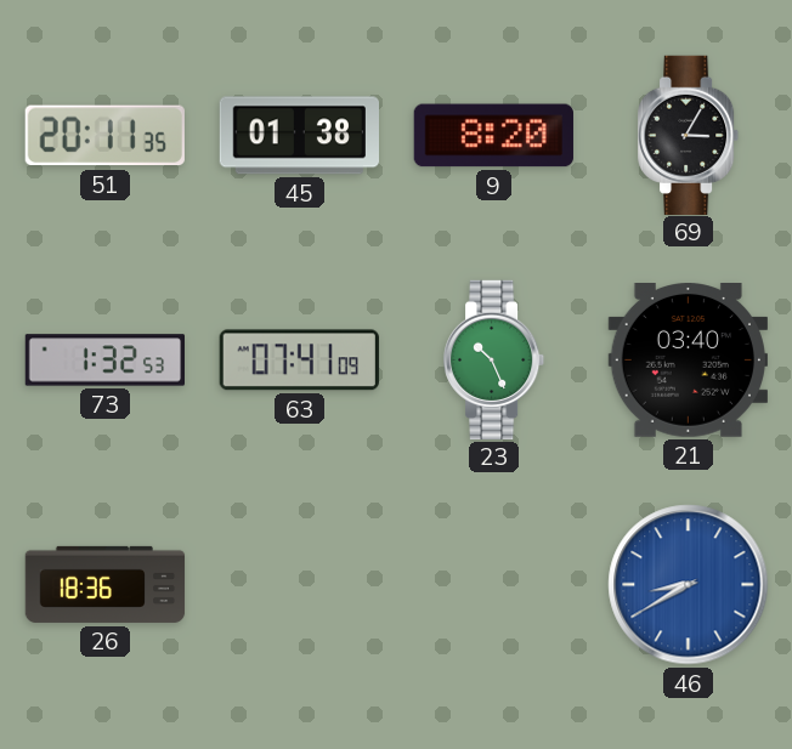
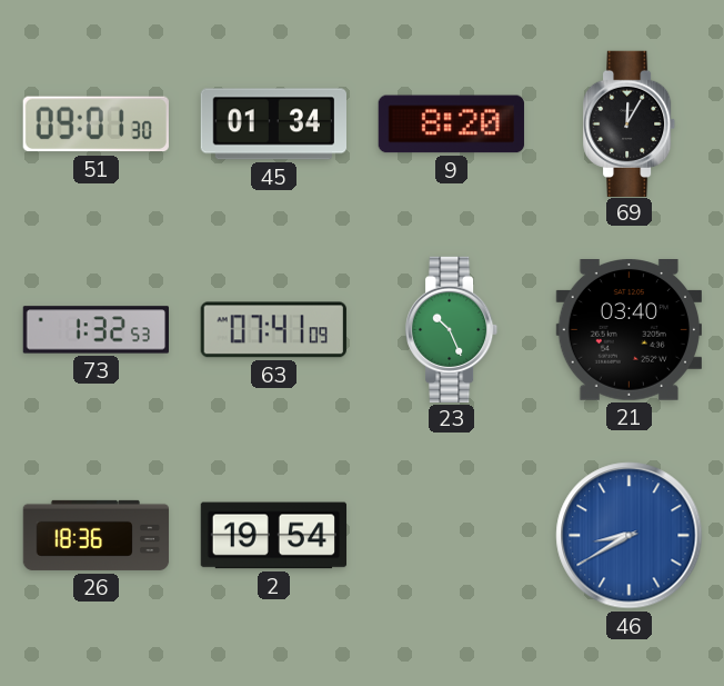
51: 20:11 -> 09:01 (95, 125)
45: 01:38 -> 01:34 (273, 125)
69: 3:05 -> 12:05 (631, 123)
2: none -> 19:54 (273, 536)
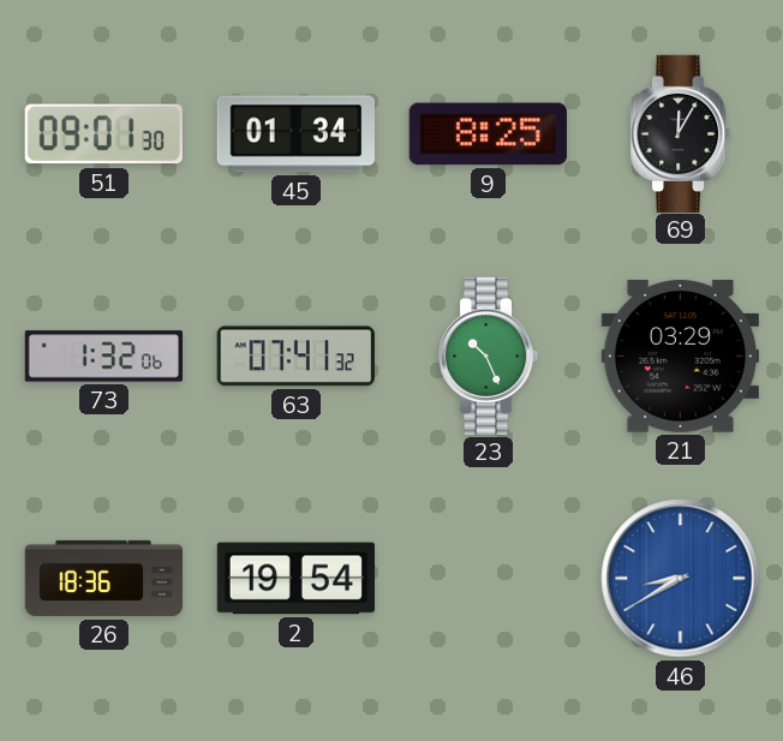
9: 8:20 -> 8:25 (488, 135)
73: 1:32:53 -> 1:32:06 (103, 357)
63: 07:41:09 -> 07:41:32 (295, 357)
21: 03:40 -> 03:29 (680, 357)
